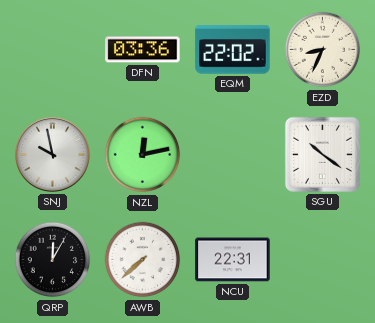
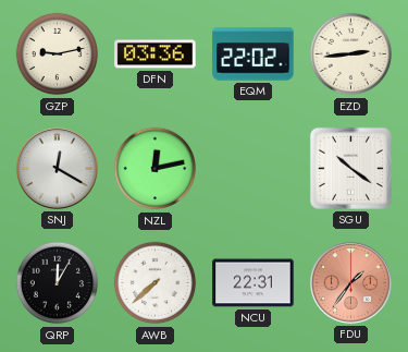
GZP: none -> 9:13 (58, 54)
EZD: 8:34 -> 2:44 (351, 54)
SNJ: 9:58 -> 12:20 (57, 168)
FDU: none -> 1:36 (350, 282)
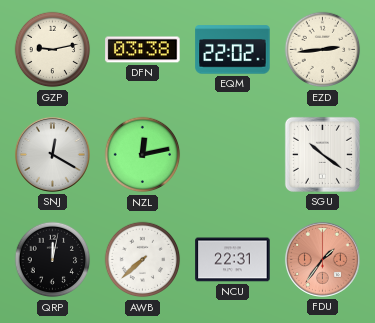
DFN: 03:36 -> 03:38 (143, 50)
QRP: 12:05 -> 12:02 (53, 260)
